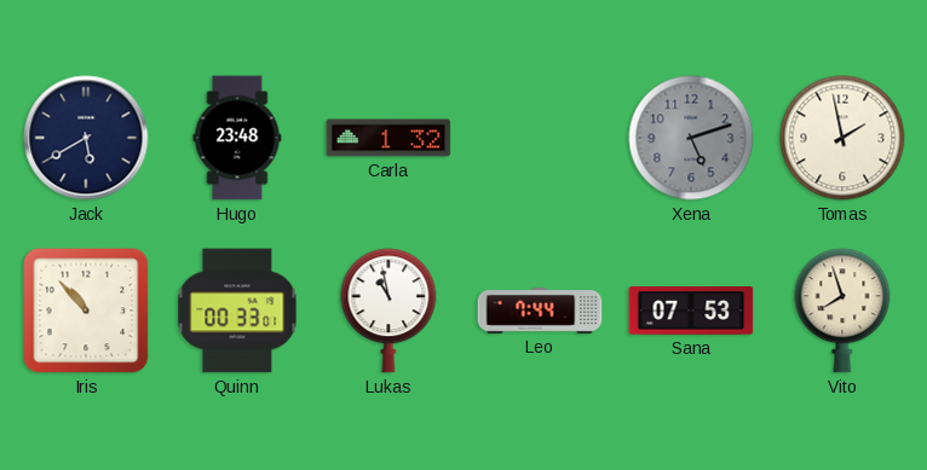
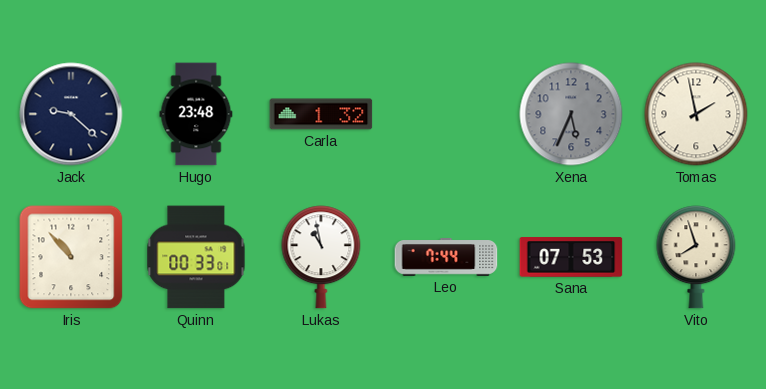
Jack: 5:40 -> 9:22 (71, 114)
Xena: 5:12 -> 5:34 (571, 114)
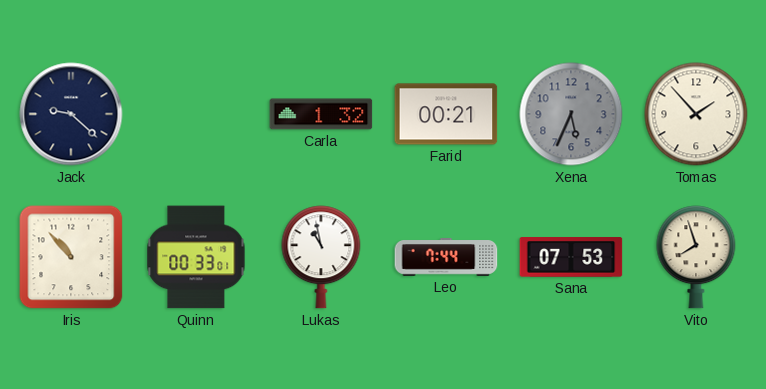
Hugo: 23:48 -> none (196, 114)
Farid: none -> 00:21 (446, 114)
Tomas: 1:58 -> 1:53 (696, 114)
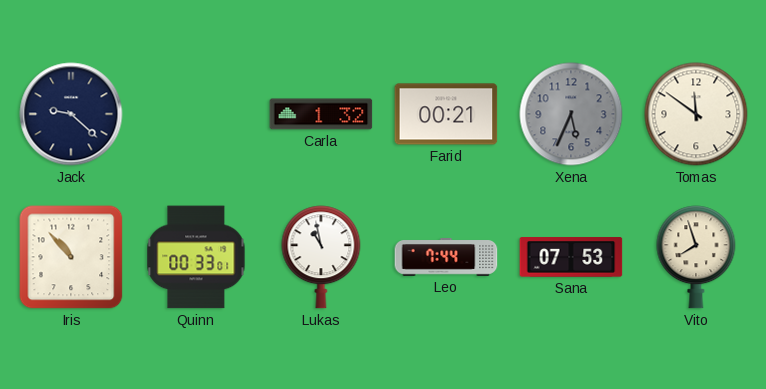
Tomas: 1:53 -> 11:51 (696, 114)
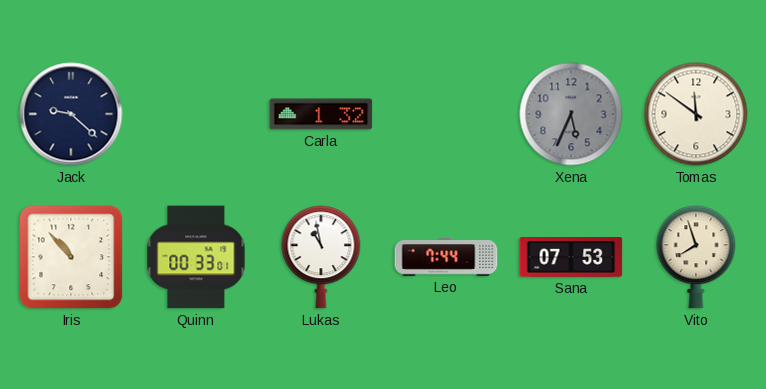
Farid: 00:21 -> none (446, 114)
